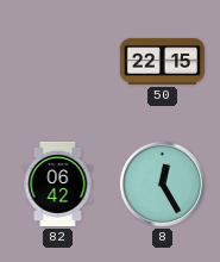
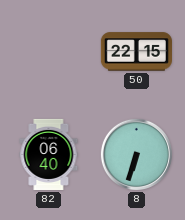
82: 06:42 -> 06:40 (49, 154)
8: 12:25 -> 6:33 (136, 154)
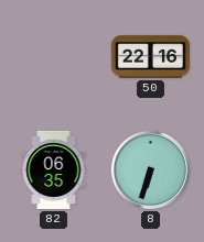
50: 22:15 -> 22:16 (150, 57)
82: 06:40 -> 06:35 (54, 169)
